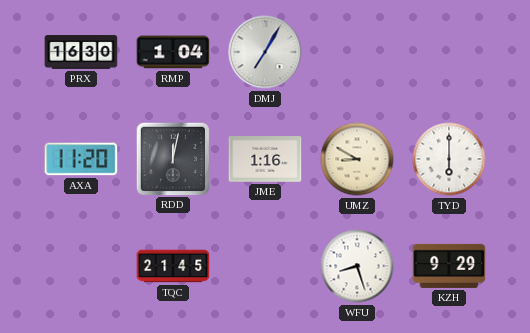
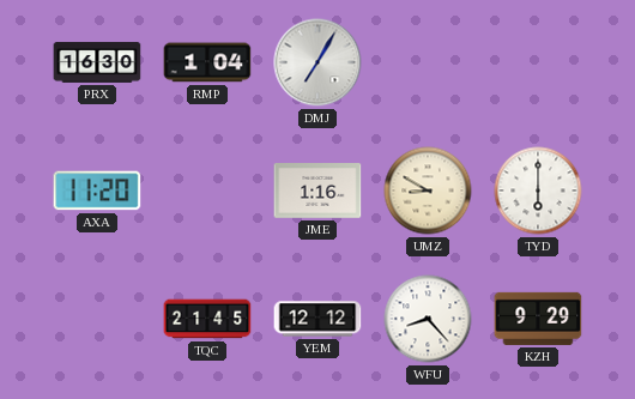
RDD: 12:02 -> none (172, 158)
YEM: none -> 12:12 (317, 319)
WFU: 8:27 -> 8:23 (428, 319)
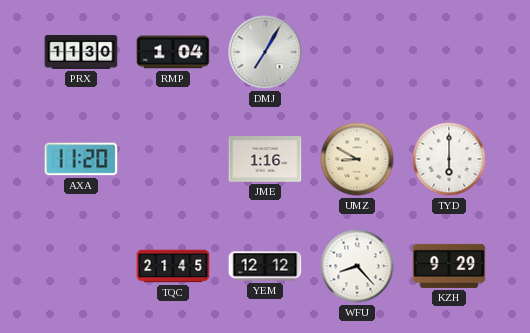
PRX: 16:30 -> 11:30 (81, 52)
